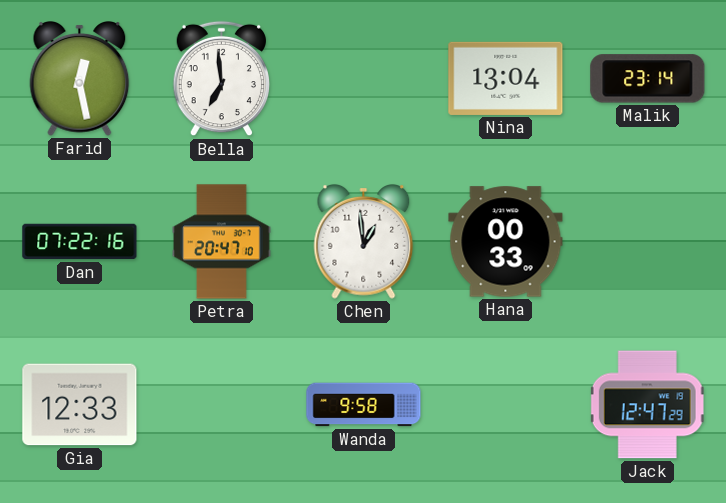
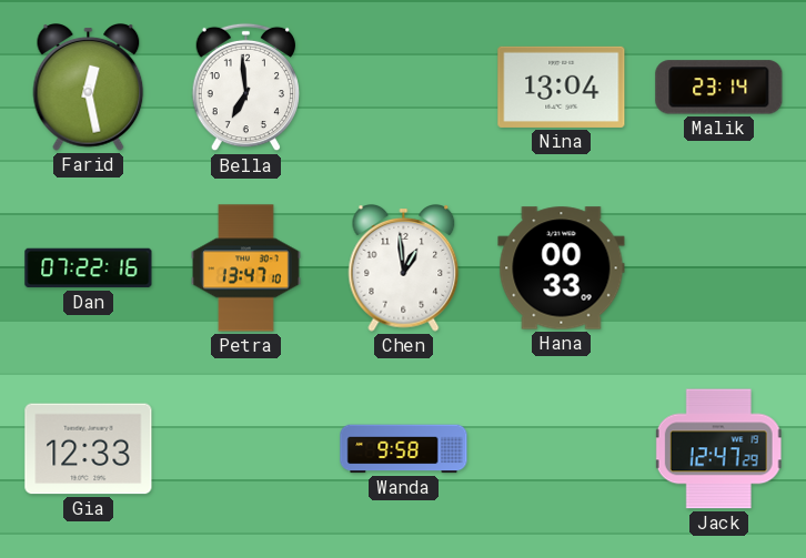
Petra: 20:47 -> 13:47 (246, 268)
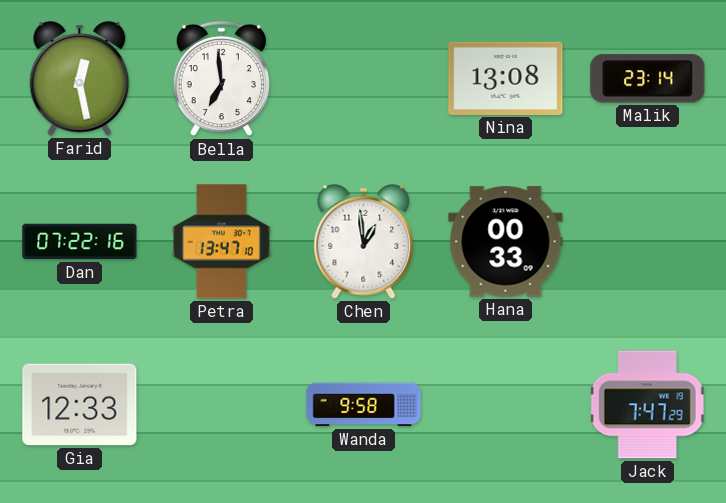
Nina: 13:04 -> 13:08 (506, 78)
Jack: 12:47 -> 7:47 (647, 405)
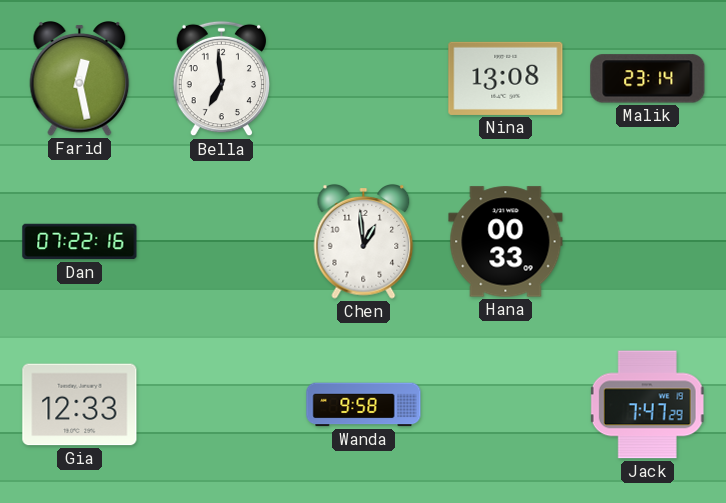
Petra: 13:47 -> none (222, 242)
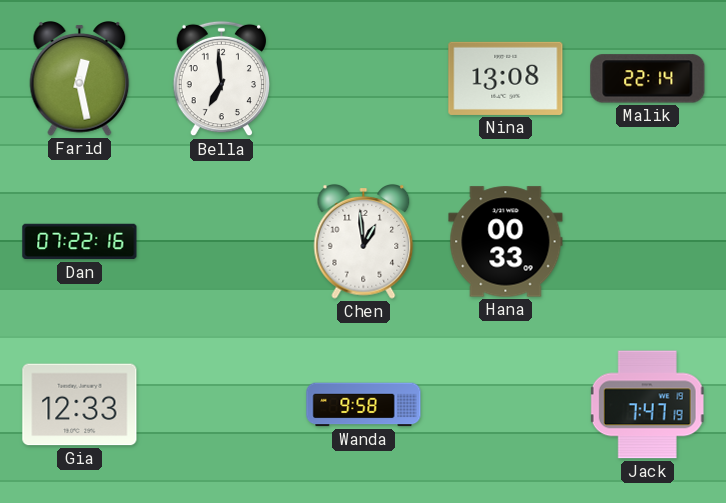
Malik: 23:14 -> 22:14 (648, 79)
Jack: 7:47:29 -> 7:47:19 (647, 405)
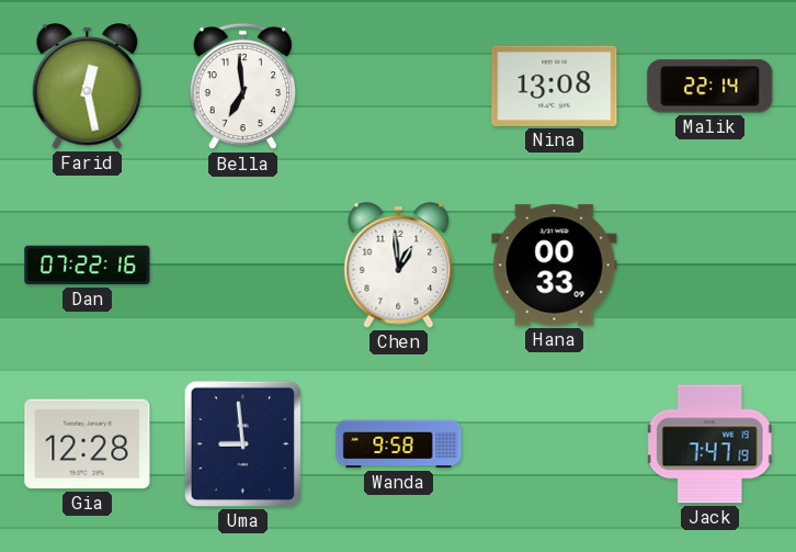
Gia: 12:33 -> 12:28 (88, 444)
Uma: none -> 8:59 (242, 443)
